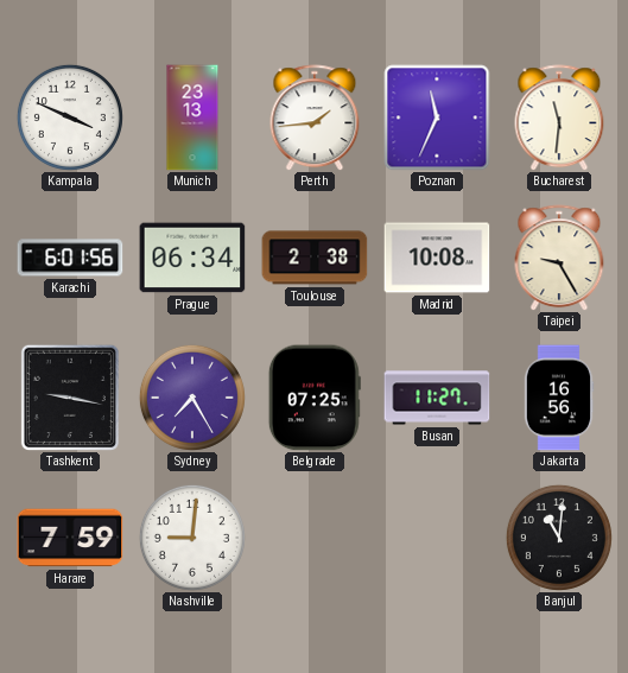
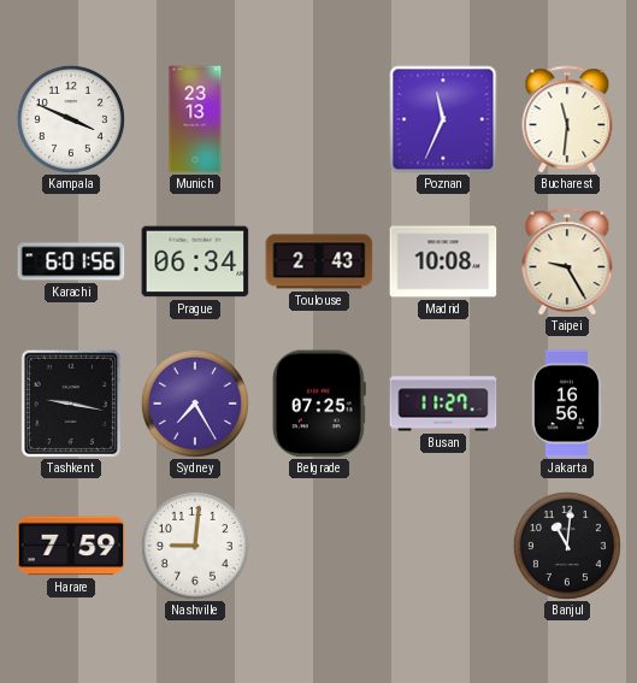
Perth: 1:44 -> none (315, 118)
Toulouse: 2:38 -> 2:43 (319, 261)
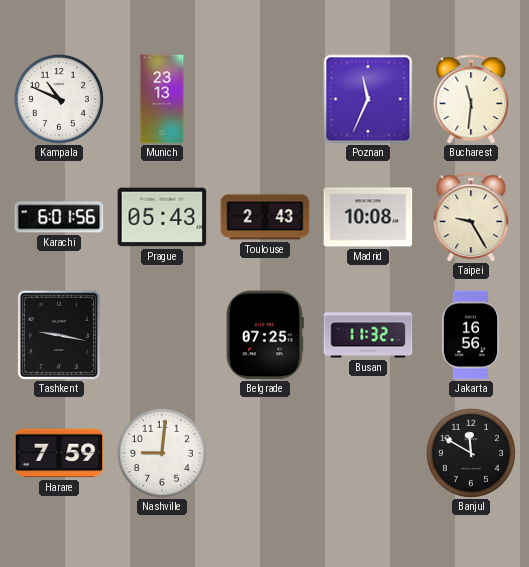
Kampala: 3:49 -> 10:49 (59, 99)
Prague: 06:34 -> 05:43 (162, 217)
Sydney: 7:25 -> none (195, 404)
Busan: 11:27 -> 11:32 (368, 335)
Banjul: 11:01 -> 11:50 (471, 453)
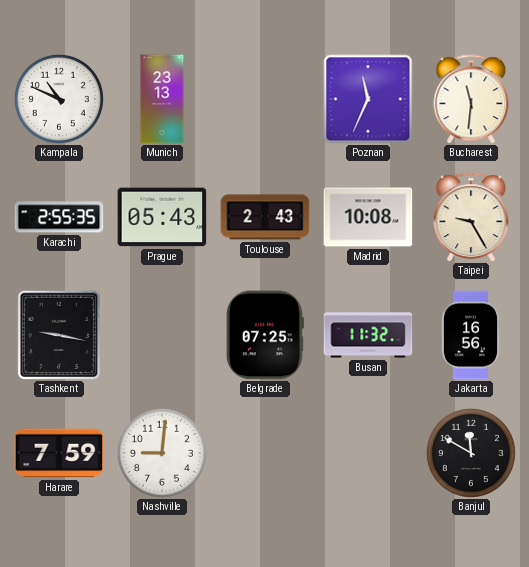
Karachi: 6:01 -> 2:55 (59, 217)
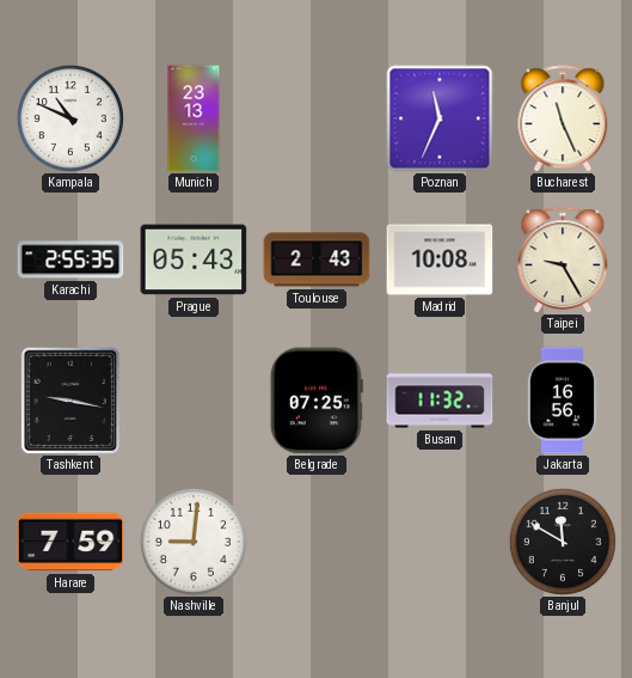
Bucharest: 11:31 -> 11:26 (563, 118)
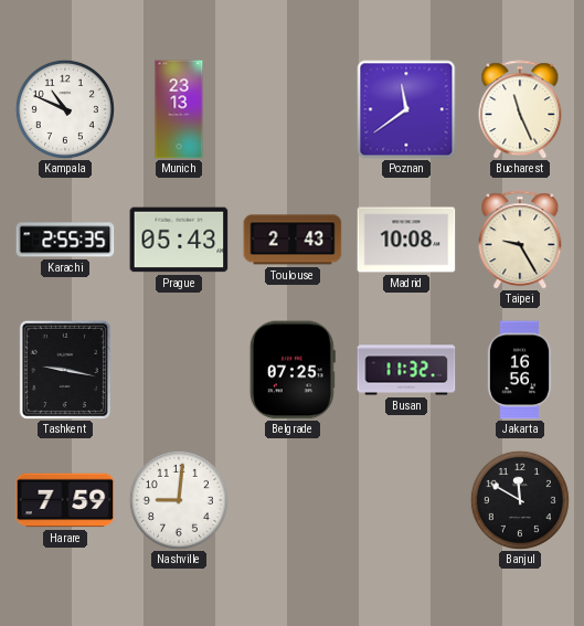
Poznan: 11:34 -> 11:39 (406, 109)
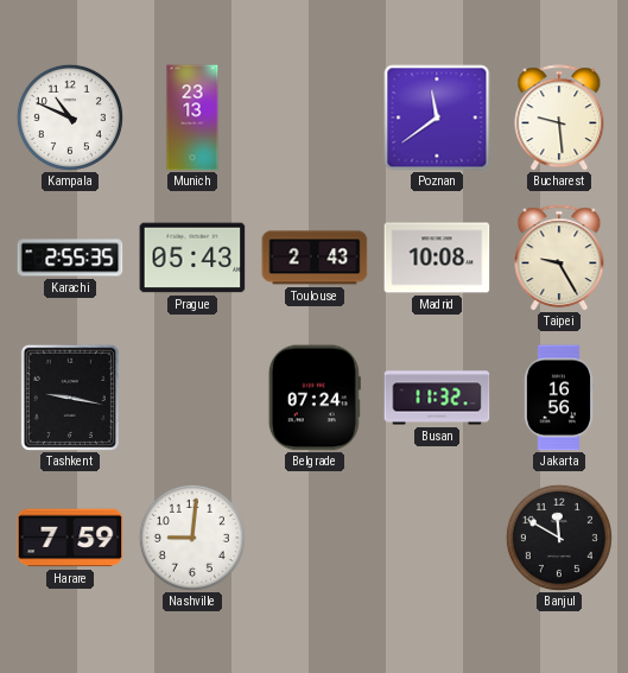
Bucharest: 11:26 -> 9:29 (559, 118)
Belgrade: 07:25 -> 07:24 (315, 398)
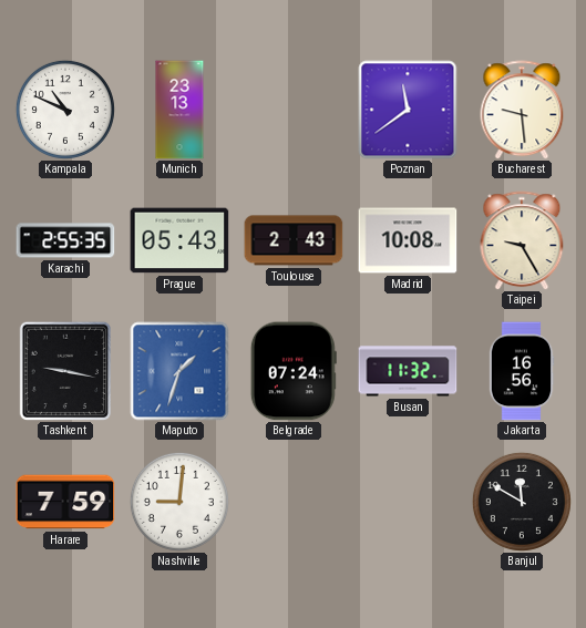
Maputo: none -> 1:33 (179, 371)
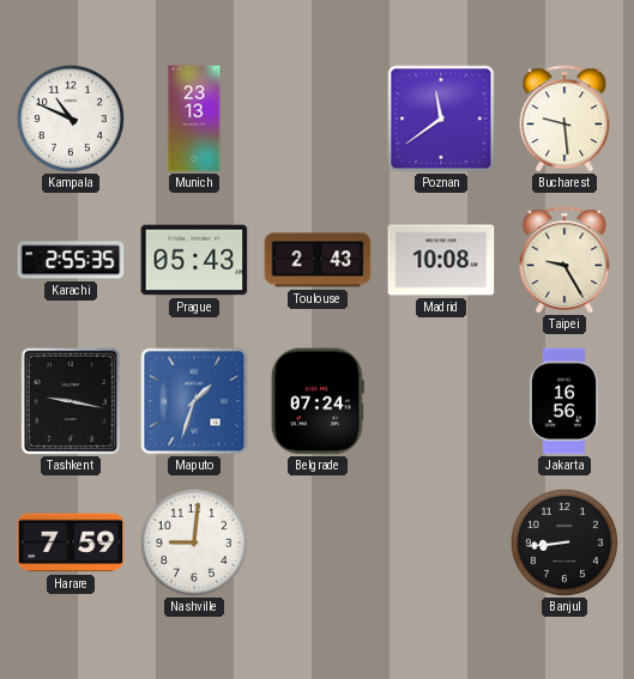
Busan: 11:32 -> none (408, 371)
Banjul: 11:50 -> 8:44 (564, 542)
